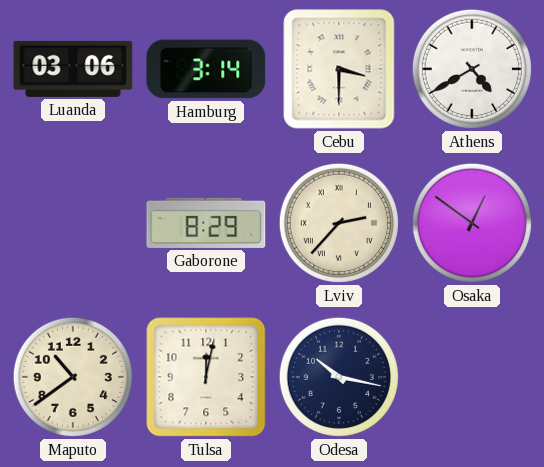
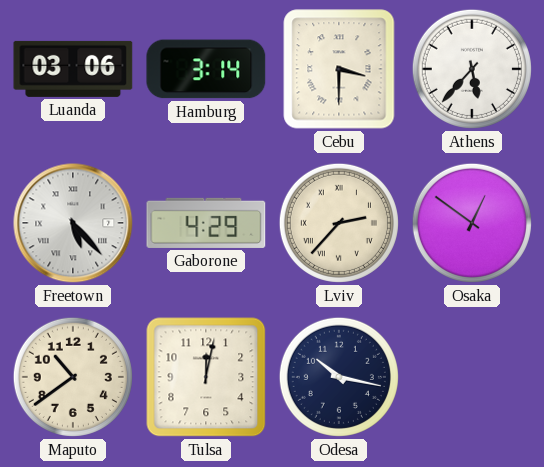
Athens: 4:40 -> 5:37 (472, 69)
Freetown: none -> 5:23 (73, 223)
Gaborone: 8:29 -> 4:29 (206, 223)
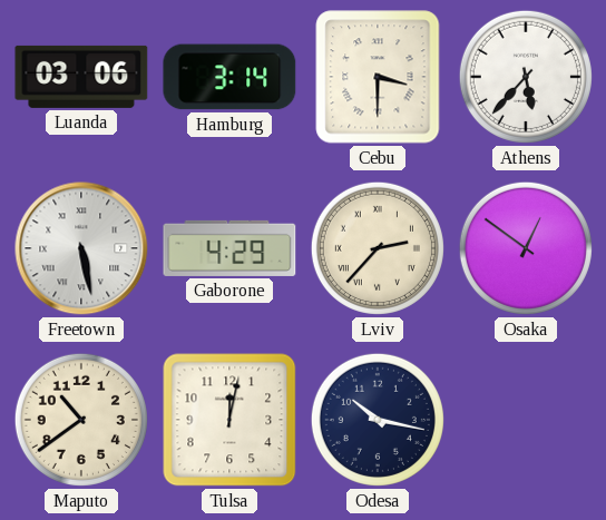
Freetown: 5:23 -> 5:28 (81, 248)
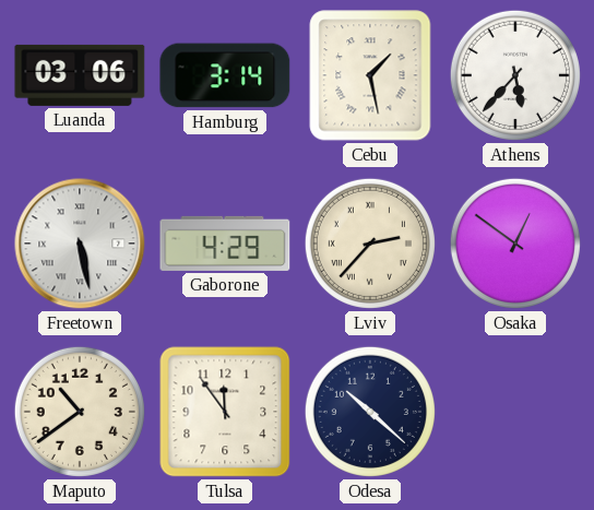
Cebu: 3:30 -> 1:28 (370, 75)
Tulsa: 12:02 -> 11:54 (225, 412)
Odesa: 10:17 -> 10:22 (370, 412)
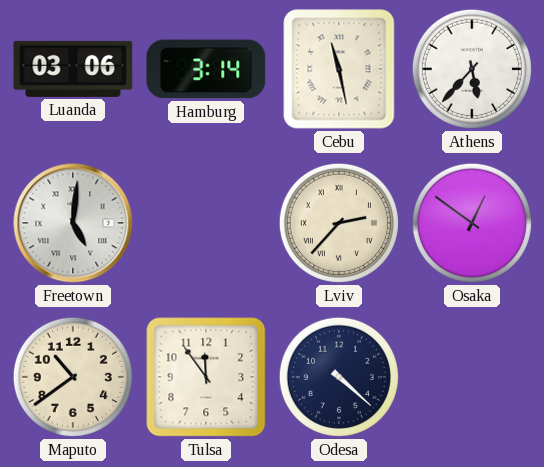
Cebu: 1:28 -> 11:28 (339, 69)
Freetown: 5:28 -> 5:01 (73, 223)
Gaborone: 4:29 -> none (225, 244)
Odesa: 10:22 -> 4:22 (339, 377)
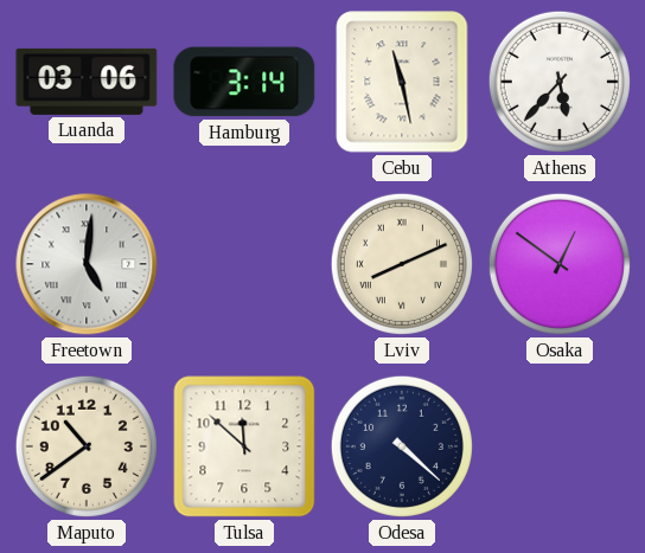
Lviv: 2:37 -> 8:11 (402, 264)
Tulsa: 11:54 -> 11:52 (244, 446)
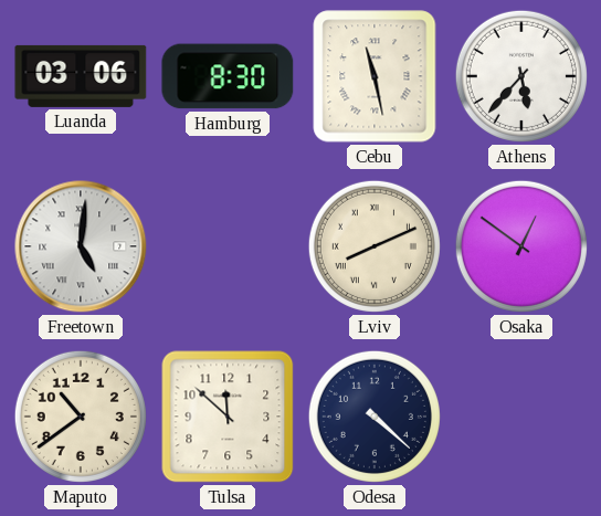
Hamburg: 3:14 -> 8:30 (228, 76)
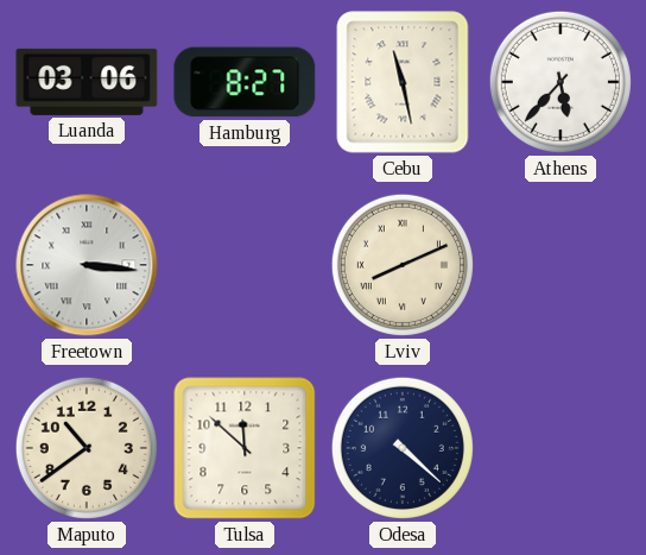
Hamburg: 8:30 -> 8:27 (245, 82)
Freetown: 5:01 -> 3:16 (87, 265)
Osaka: 12:51 -> none (521, 246)
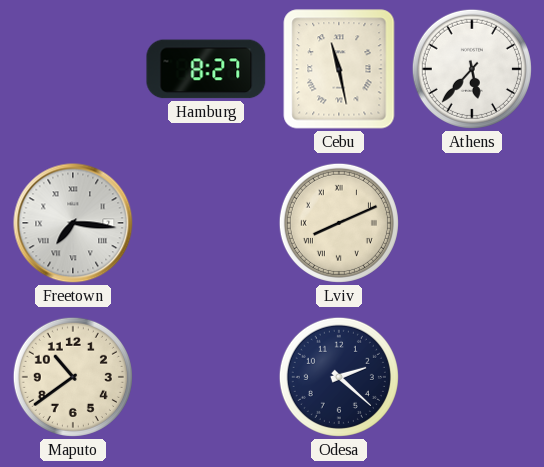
Luanda: 03:06 -> none (87, 82)
Freetown: 3:16 -> 7:16 (73, 223)
Tulsa: 11:52 -> none (245, 448)
Odesa: 4:22 -> 2:22 (339, 377)
